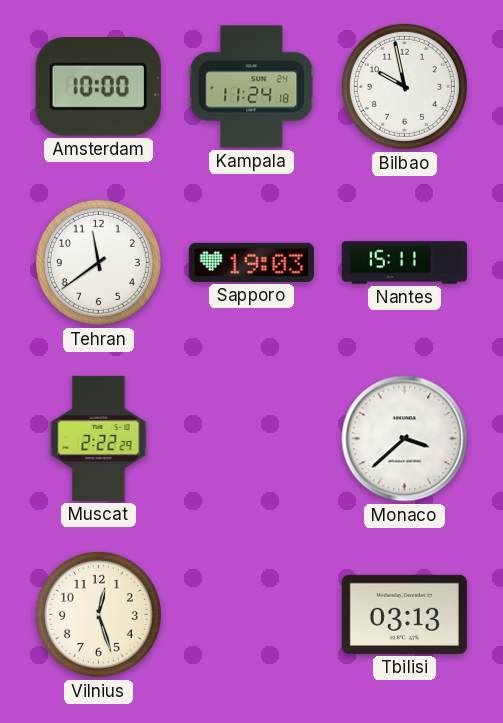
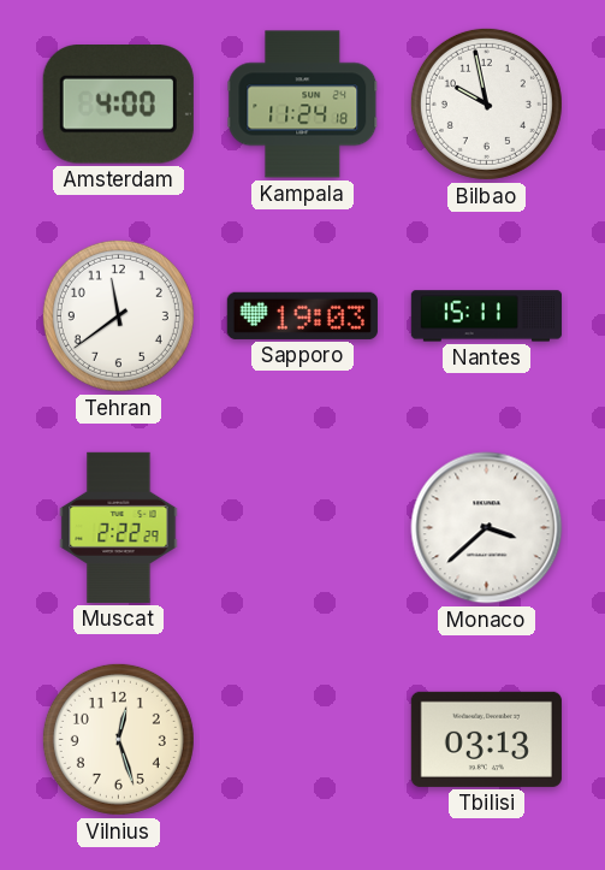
Amsterdam: 10:00 -> 4:00 (118, 105)
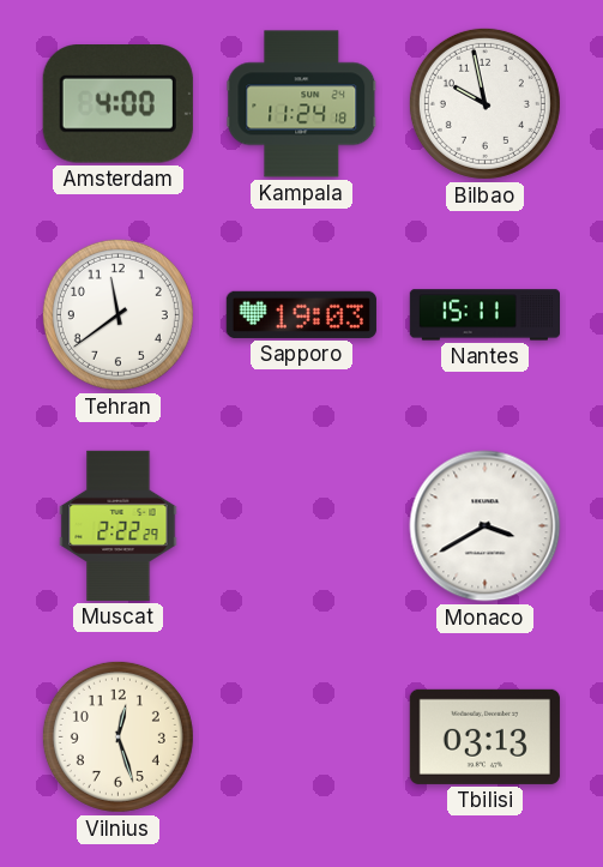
Monaco: 3:38 -> 3:40 (486, 526)
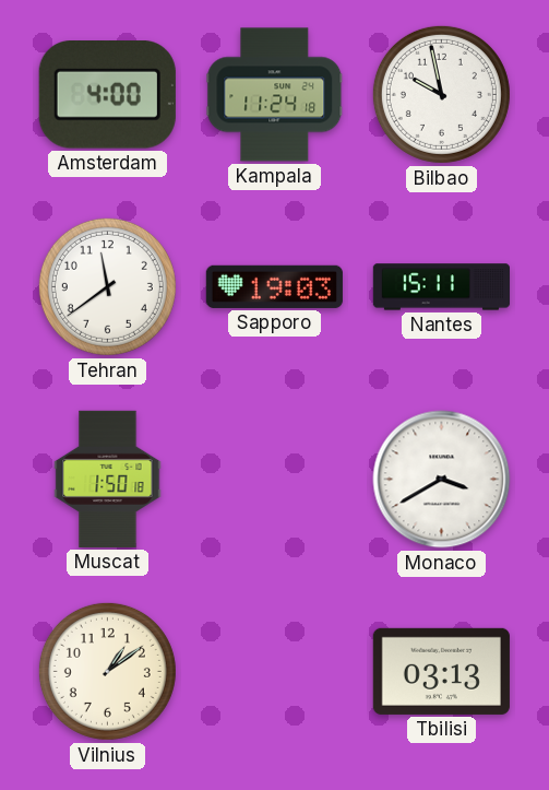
Muscat: 2:22 -> 1:50 (108, 479)
Vilnius: 12:27 -> 1:09 (107, 671)
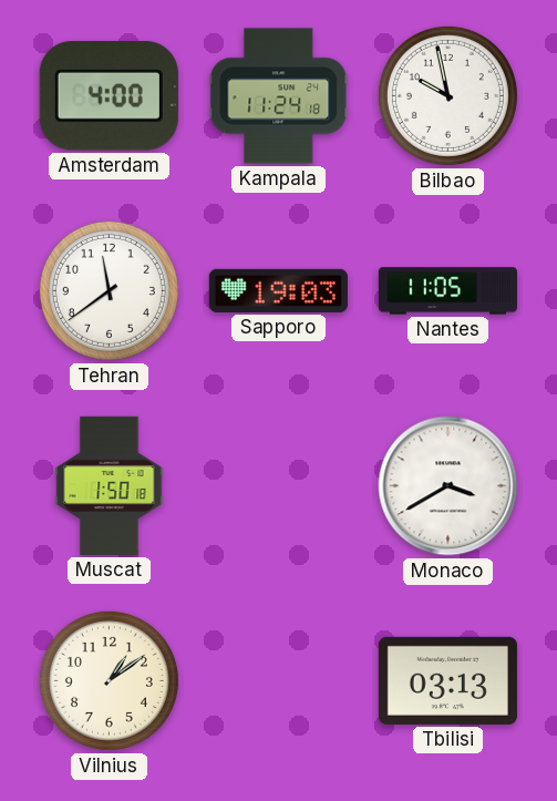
Nantes: 15:11 -> 11:05 (447, 291)
